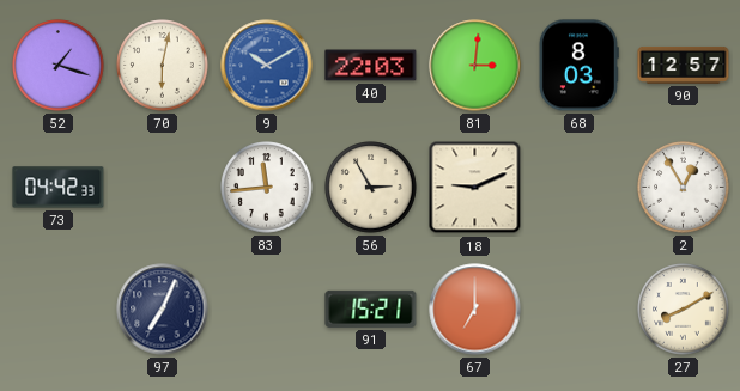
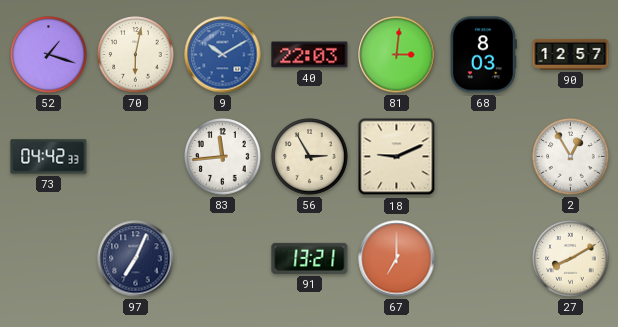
91: 15:21 -> 13:21 (310, 258)
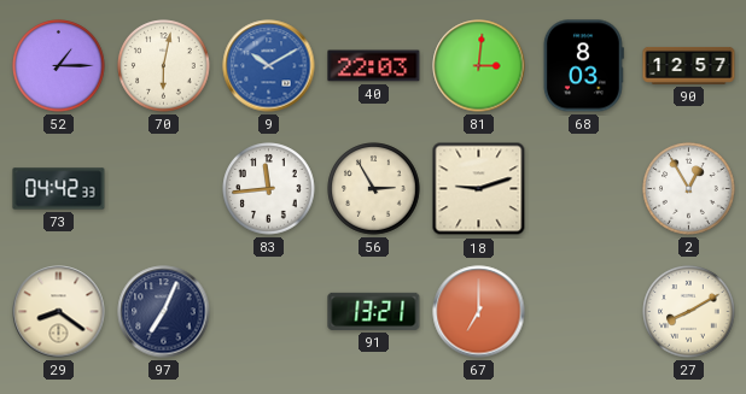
52: 1:18 -> 1:15 (59, 66)
18: 9:11 -> 9:12 (479, 189)
29: none -> 8:21 (59, 312)
